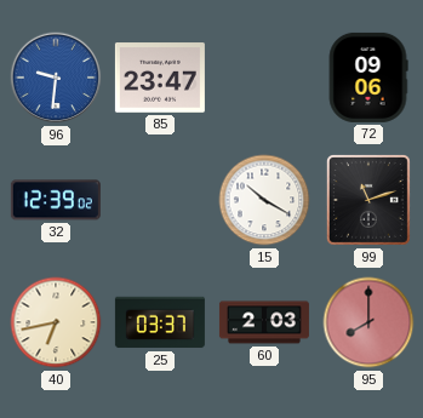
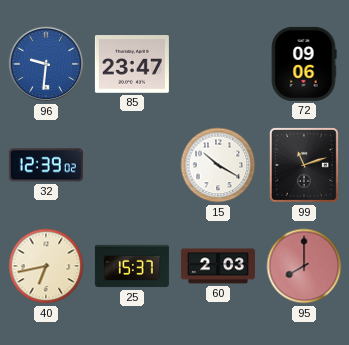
25: 03:37 -> 15:37 (132, 266)
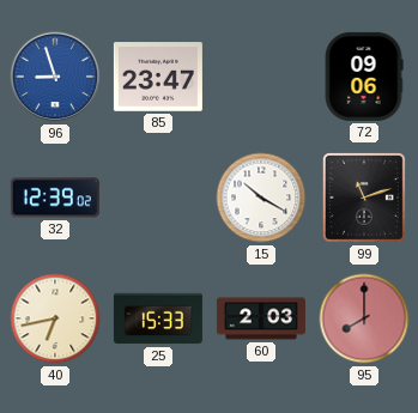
96: 9:31 -> 8:57 (55, 77)
25: 15:37 -> 15:33 (158, 318)
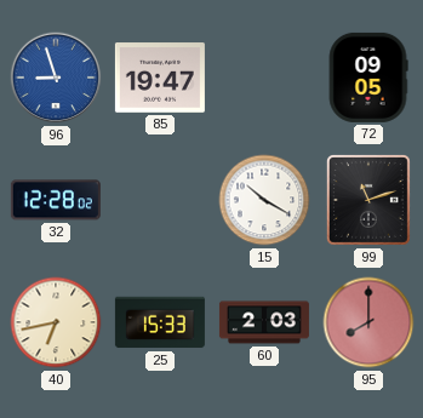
85: 23:47 -> 19:47 (160, 78)
72: 09:06 -> 09:05 (368, 78)
32: 12:39 -> 12:28 (56, 200)
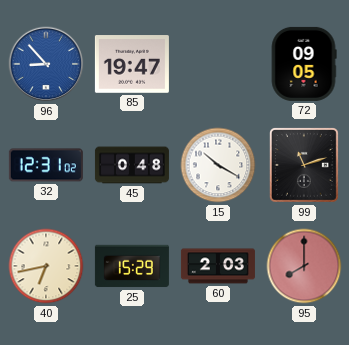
96: 8:57 -> 8:53 (46, 64)
32: 12:28 -> 12:31 (46, 165)
45: none -> 0:48 (132, 165)
25: 15:33 -> 15:29 (132, 266)
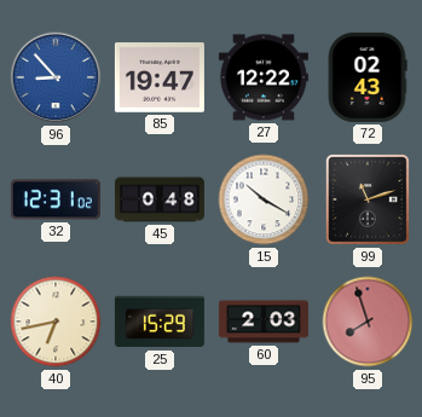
27: none -> 12:22 (264, 77)
72: 09:05 -> 02:43 (368, 77)
95: 8:00 -> 7:57 (368, 322)
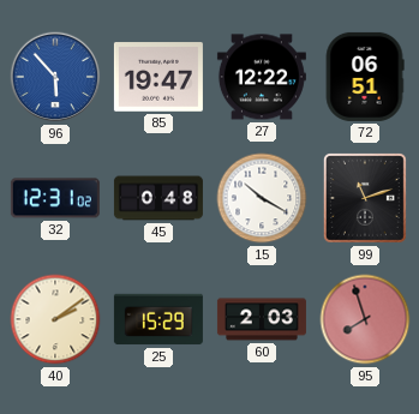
96: 8:53 -> 5:53 (55, 77)
72: 02:43 -> 06:51 (365, 77)
40: 6:43 -> 2:09 (55, 319)
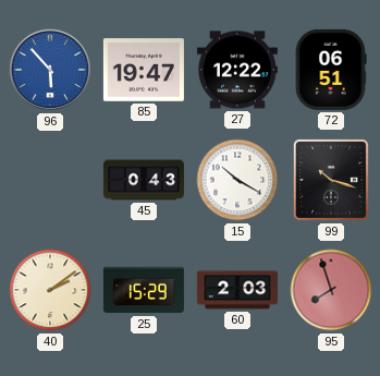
32: 12:31 -> none (55, 198)
45: 0:48 -> 0:43 (144, 180)
99: 11:12 -> 10:18 (332, 181)
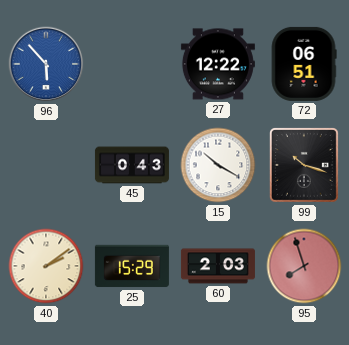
85: 19:47 -> none (144, 70)
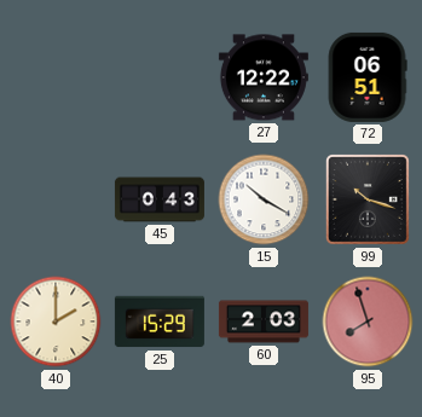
96: 5:53 -> none (46, 64)
40: 2:09 -> 2:00 (56, 322)
